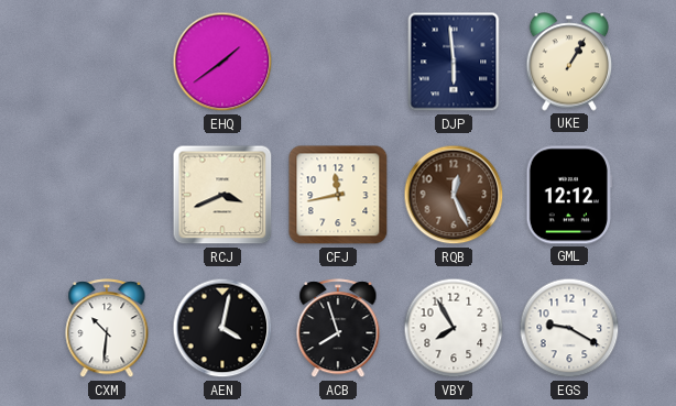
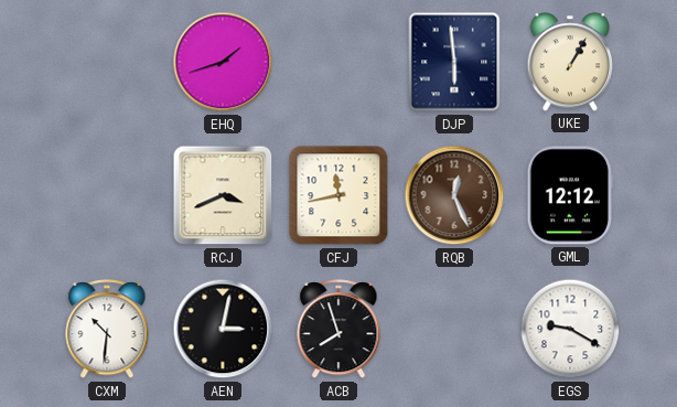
EHQ: 1:39 -> 1:42 (223, 62)
AEN: 4:02 -> 3:02 (223, 329)
VBY: 7:55 -> none (454, 328)
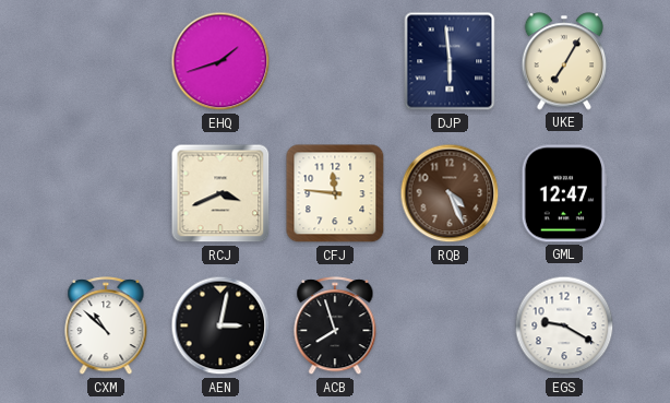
UKE: 1:05 -> 7:05 (564, 61)
CFJ: 11:43 -> 11:46 (335, 193)
RQB: 12:26 -> 4:26 (450, 193)
GML: 12:12 -> 12:47 (564, 193)
CXM: 10:31 -> 10:52 (106, 327)
